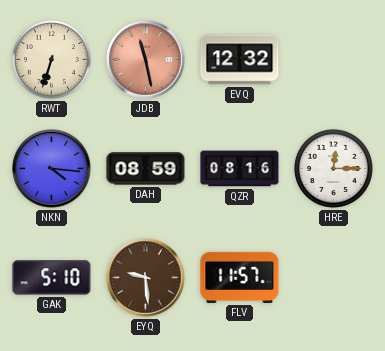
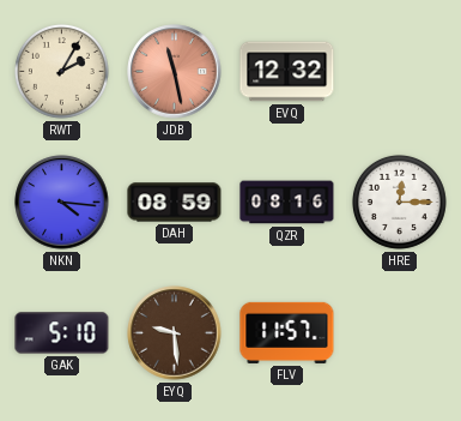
RWT: 6:33 -> 2:05 (61, 71)
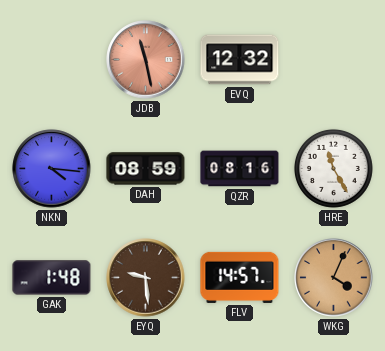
RWT: 2:05 -> none (61, 71)
HRE: 12:15 -> 11:25 (333, 168)
GAK: 5:10 -> 1:48 (52, 278)
FLV: 11:57 -> 14:57 (240, 277)
WKG: none -> 4:04 (334, 278)
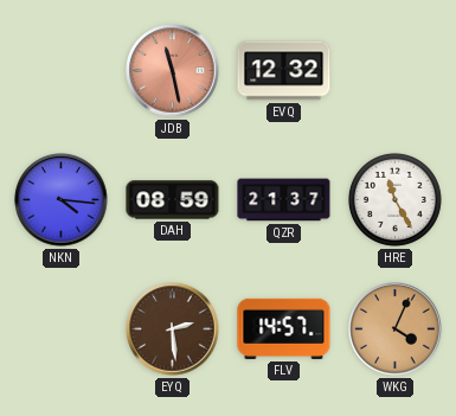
QZR: 08:16 -> 21:37 (284, 200)
GAK: 1:48 -> none (52, 278)
EYQ: 9:29 -> 2:29 (173, 329)
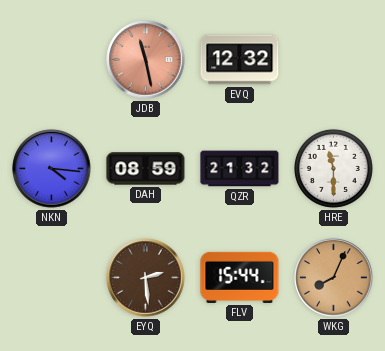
QZR: 21:37 -> 21:32 (240, 169)
HRE: 11:25 -> 11:30 (333, 168)
FLV: 14:57 -> 15:44 (240, 277)
WKG: 4:04 -> 8:04 (334, 278)
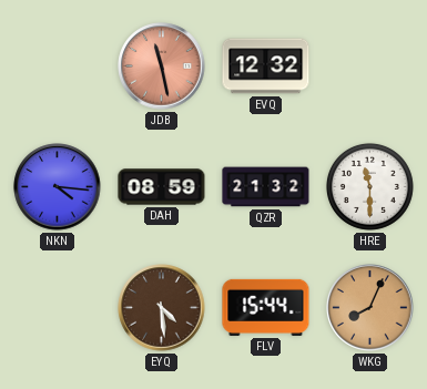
EYQ: 2:29 -> 4:29 (162, 308)
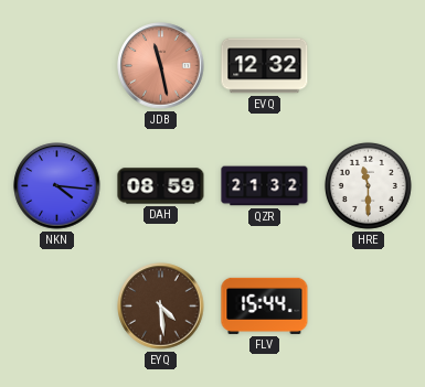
WKG: 8:04 -> none (370, 308)
